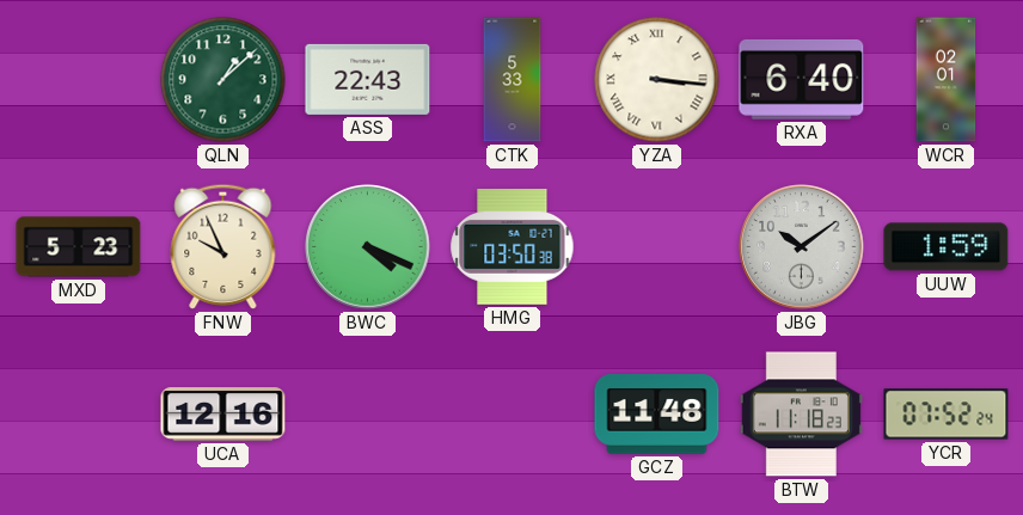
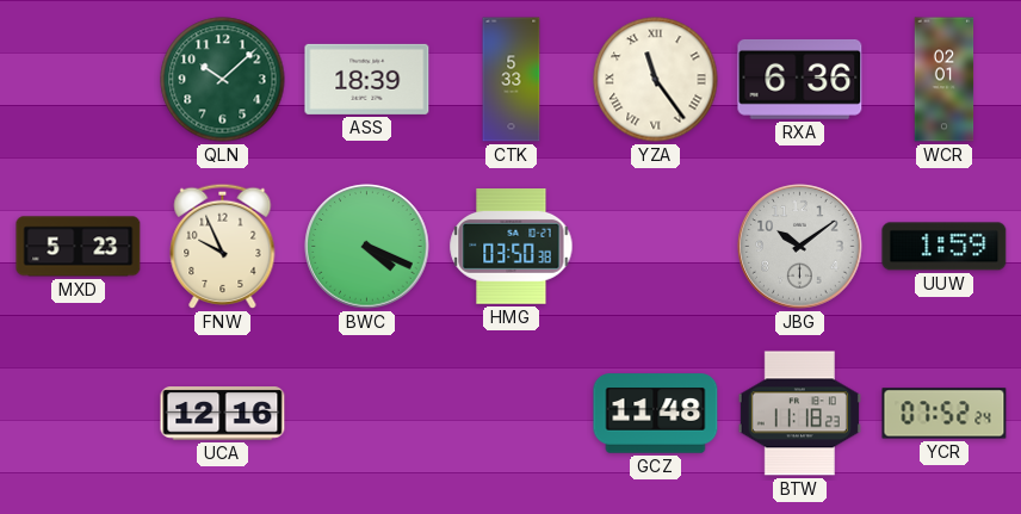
QLN: 1:08 -> 10:08 (223, 80)
ASS: 22:43 -> 18:39 (367, 79)
YZA: 3:16 -> 11:24 (656, 80)
RXA: 6:40 -> 6:36 (800, 79)
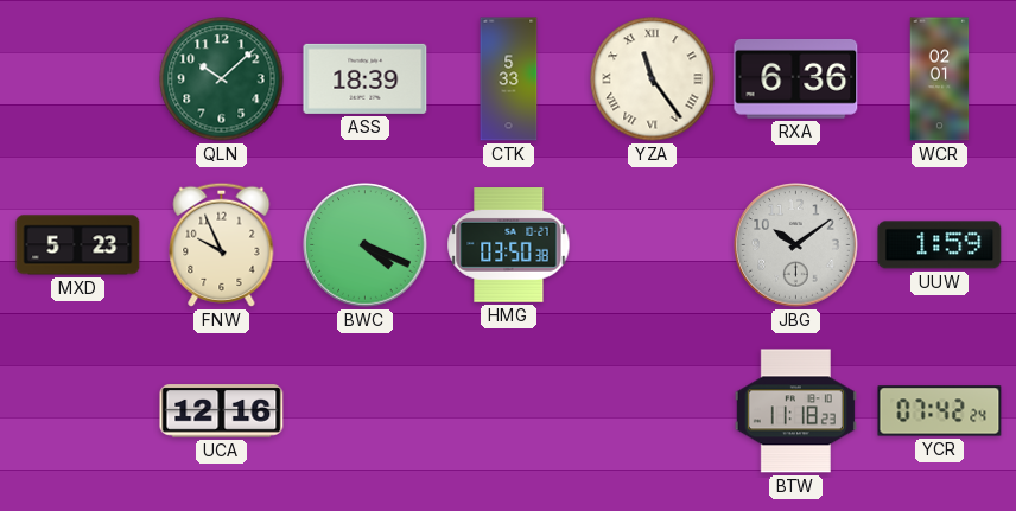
GCZ: 11:48 -> none (656, 414)
YCR: 07:52 -> 07:42 (940, 411)
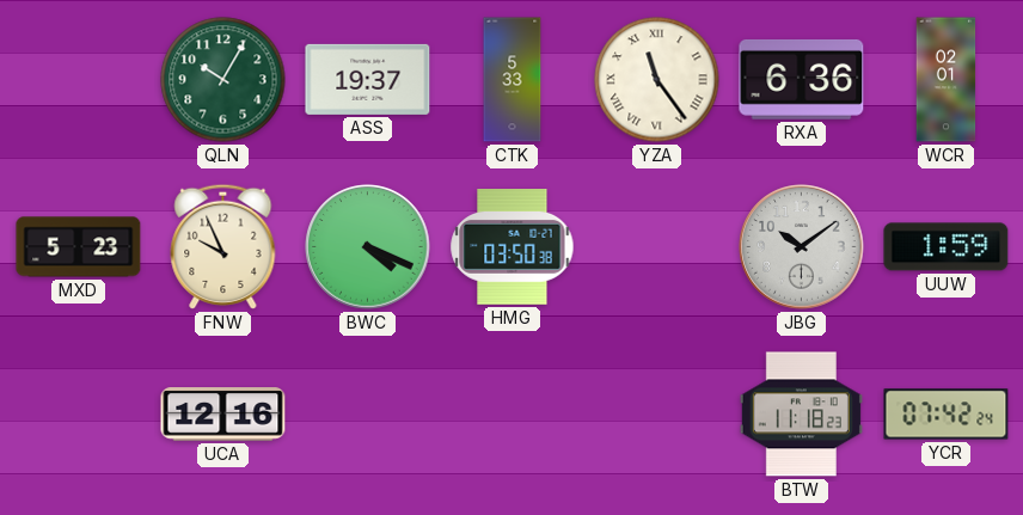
QLN: 10:08 -> 10:05 (223, 80)
ASS: 18:39 -> 19:37 (368, 79)
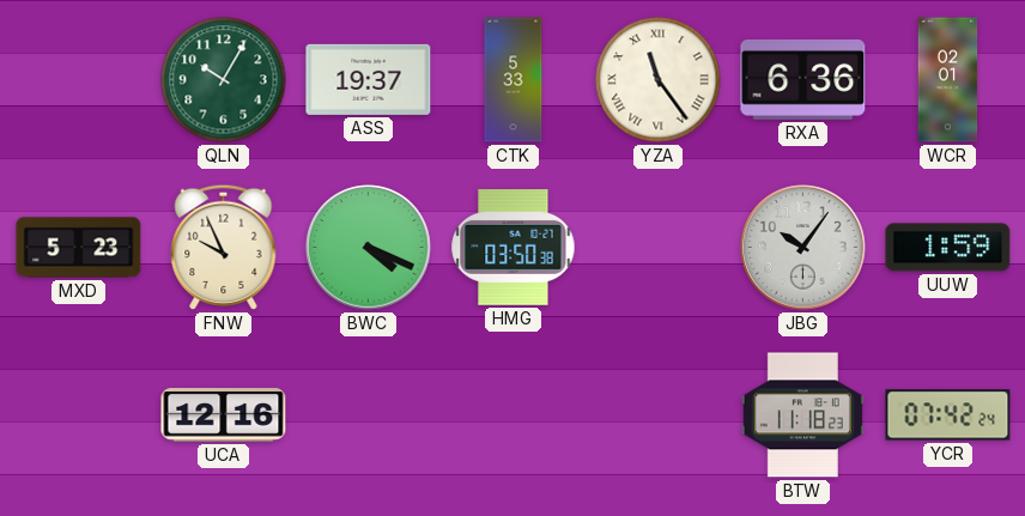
JBG: 10:09 -> 10:06 (803, 248)
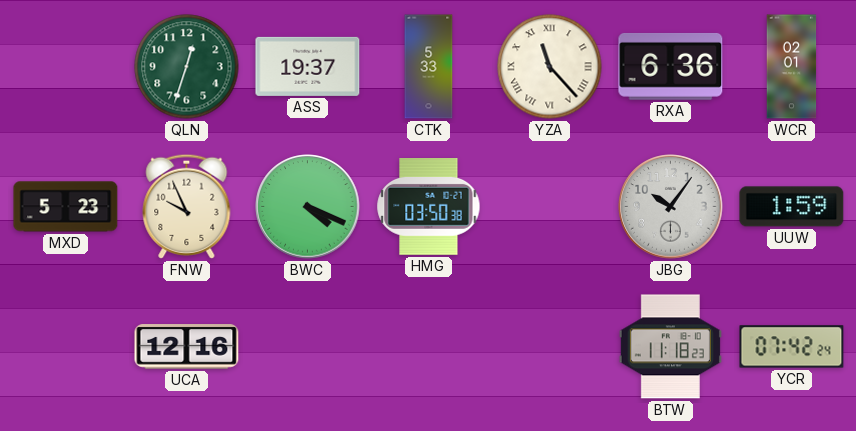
QLN: 10:05 -> 12:33 (187, 67)
YZA: 11:24 -> 11:23 (550, 67)
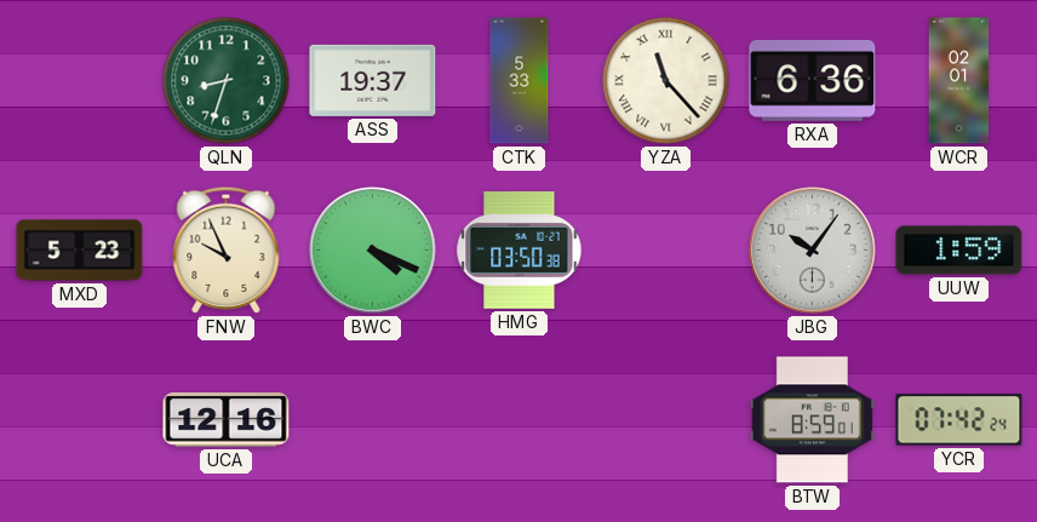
QLN: 12:33 -> 8:33 (227, 81)
BTW: 11:18 -> 8:59 (812, 420)
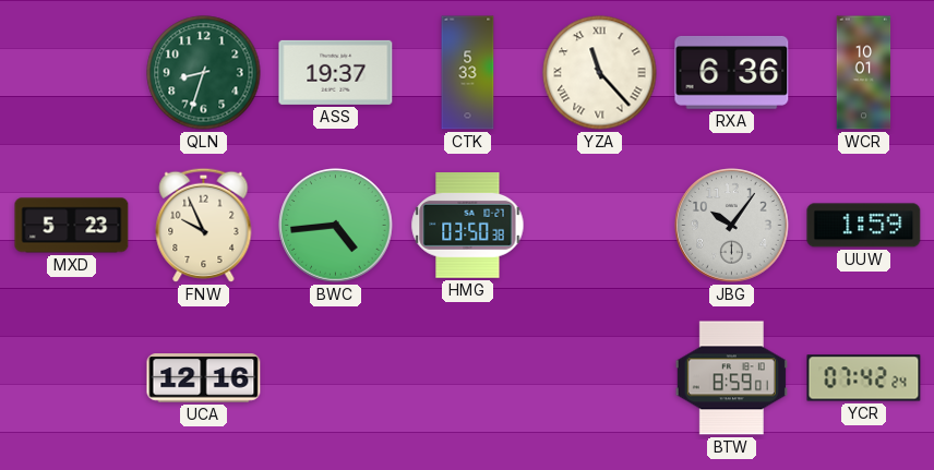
WCR: 02:01 -> 10:01 (864, 73)
BWC: 4:19 -> 4:44 (336, 226)
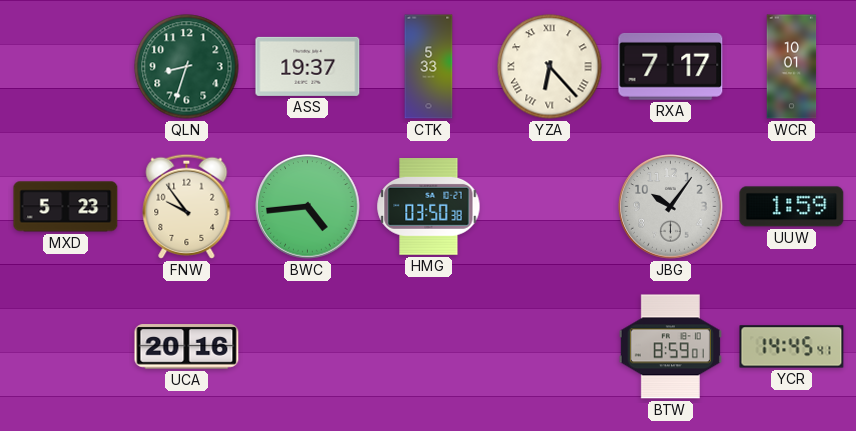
YZA: 11:23 -> 6:23 (550, 67)
RXA: 6:36 -> 7:17 (671, 66)
FNW: 9:56 -> 9:54 (187, 206)
UCA: 12:16 -> 20:16 (187, 347)
YCR: 07:42 -> 14:45 (792, 347)
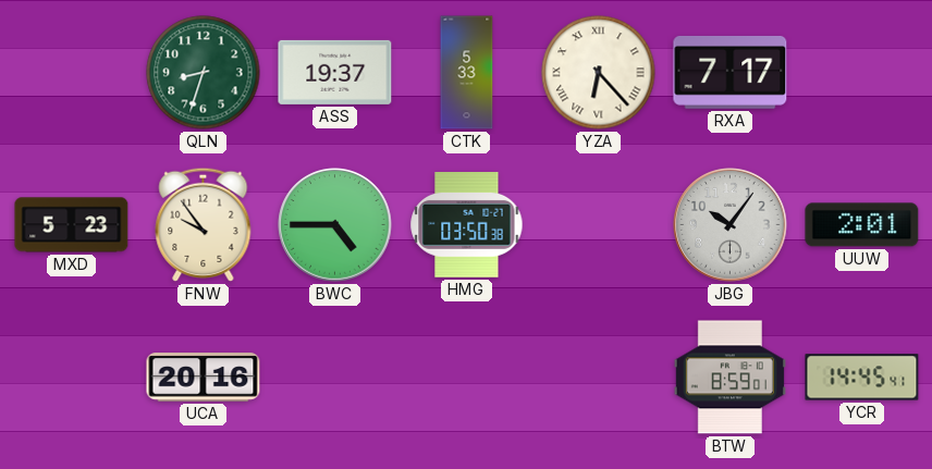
WCR: 10:01 -> none (792, 67)
BWC: 4:44 -> 4:45 (335, 225)
UUW: 1:59 -> 2:01 (862, 225)
